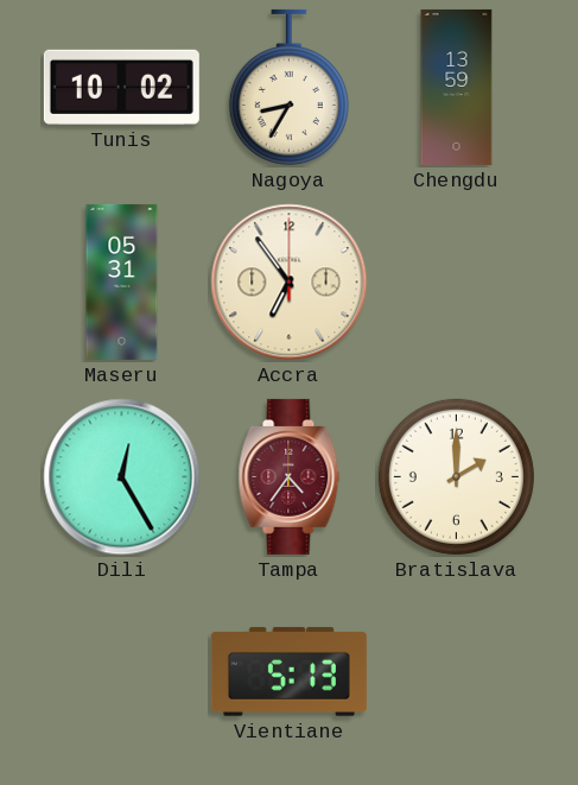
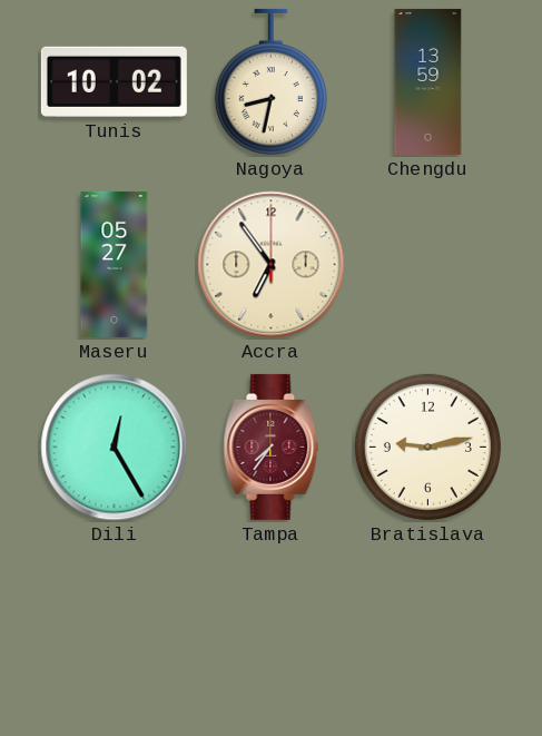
Nagoya: 8:35 -> 8:32 (270, 81)
Maseru: 05:31 -> 05:27 (115, 264)
Tampa: 4:36 -> 7:36 (272, 446)
Bratislava: 2:00 -> 9:13 (427, 446)
Vientiane: 5:13 -> none (288, 671)
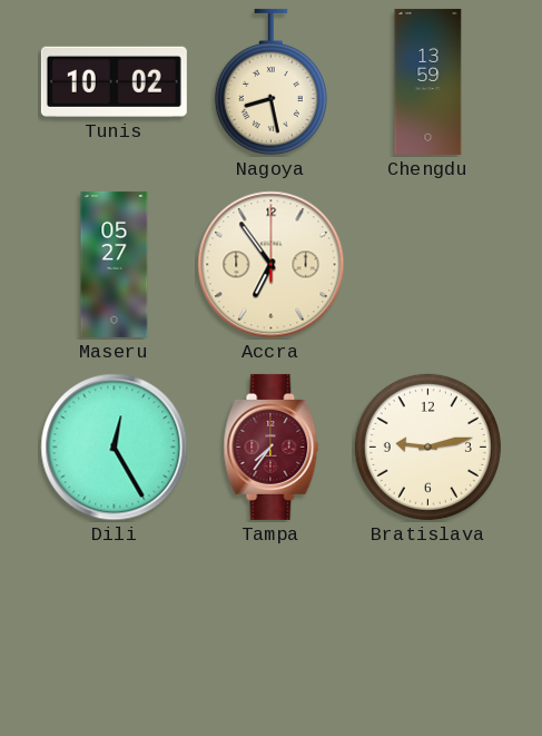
Nagoya: 8:32 -> 8:28 (270, 81)
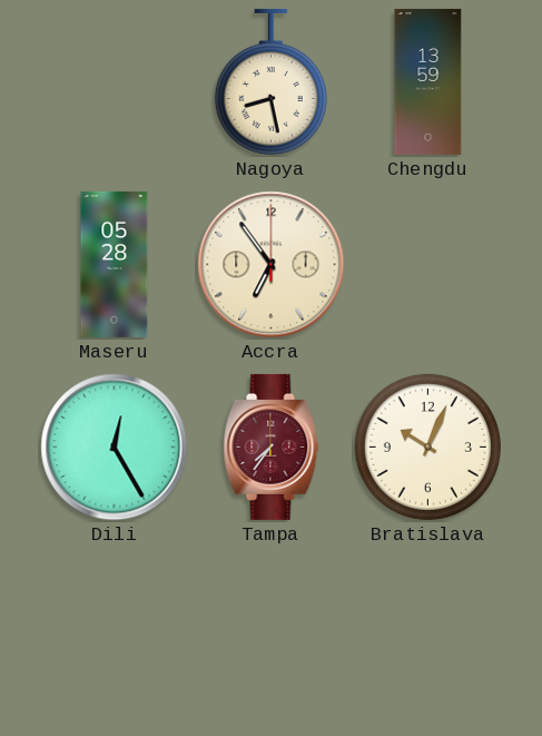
Tunis: 10:02 -> none (114, 81)
Maseru: 05:27 -> 05:28 (115, 264)
Bratislava: 9:13 -> 10:04 (427, 446)
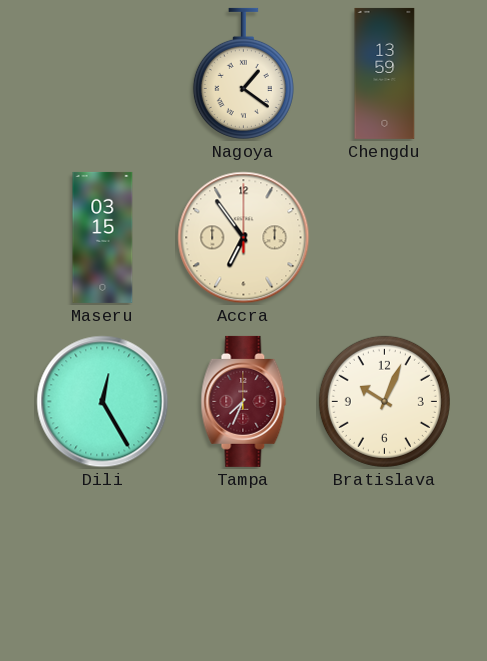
Nagoya: 8:28 -> 1:21 (243, 73)
Maseru: 05:28 -> 03:15 (103, 237)
Tampa: 7:36 -> 7:34 (244, 401)
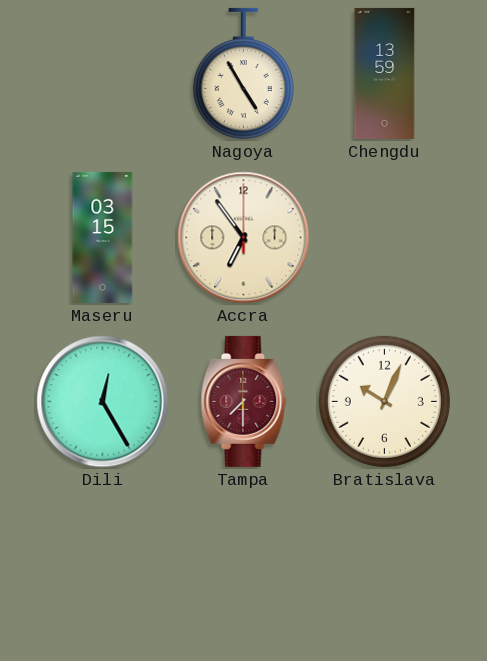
Nagoya: 1:21 -> 4:55 (243, 73)
Tampa: 7:34 -> 7:30 (244, 401)
